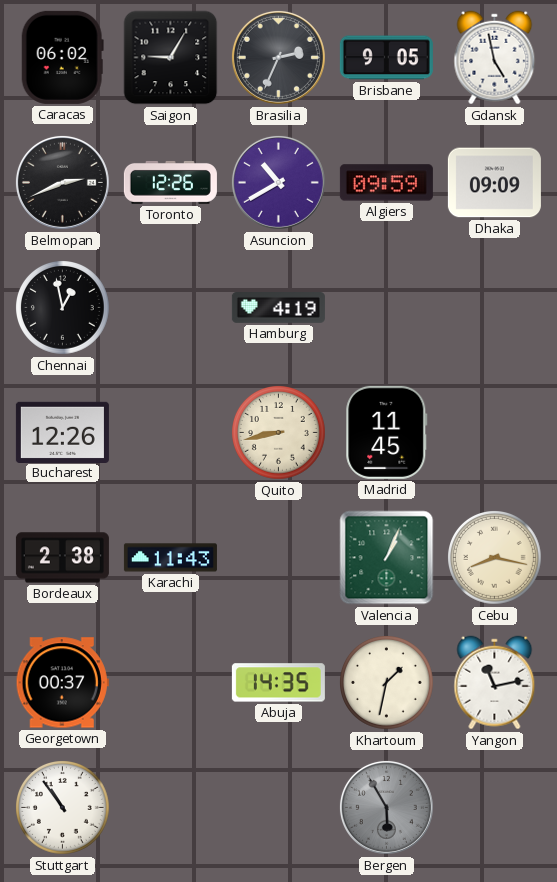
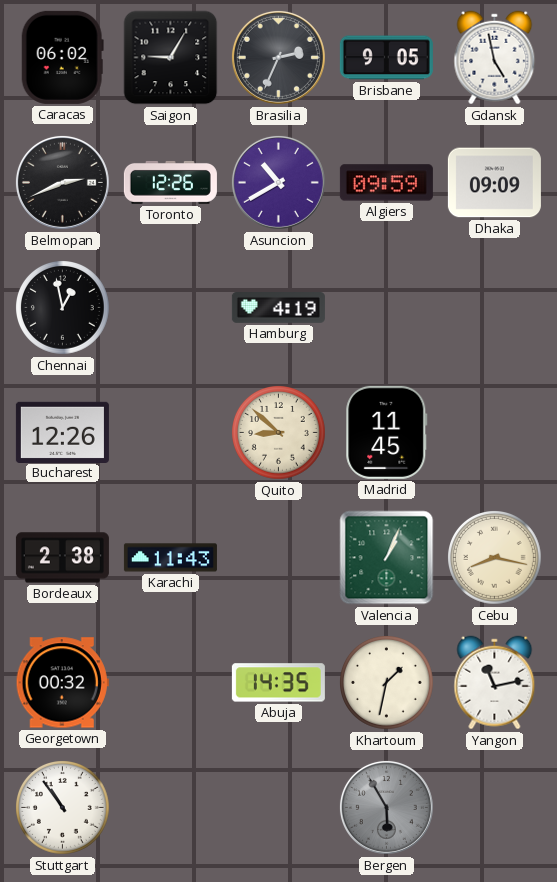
Quito: 8:43 -> 8:52 (279, 433)
Georgetown: 00:37 -> 00:32 (62, 683)
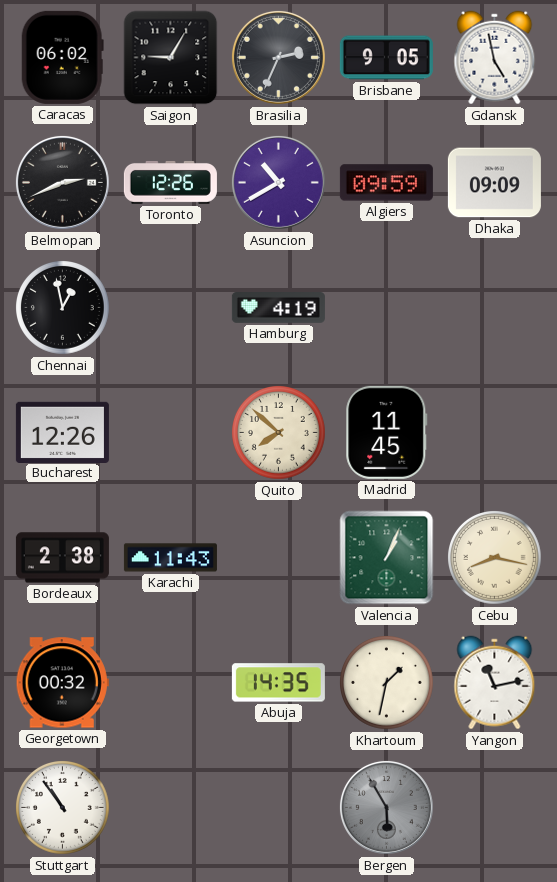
Quito: 8:52 -> 7:52 (279, 433)
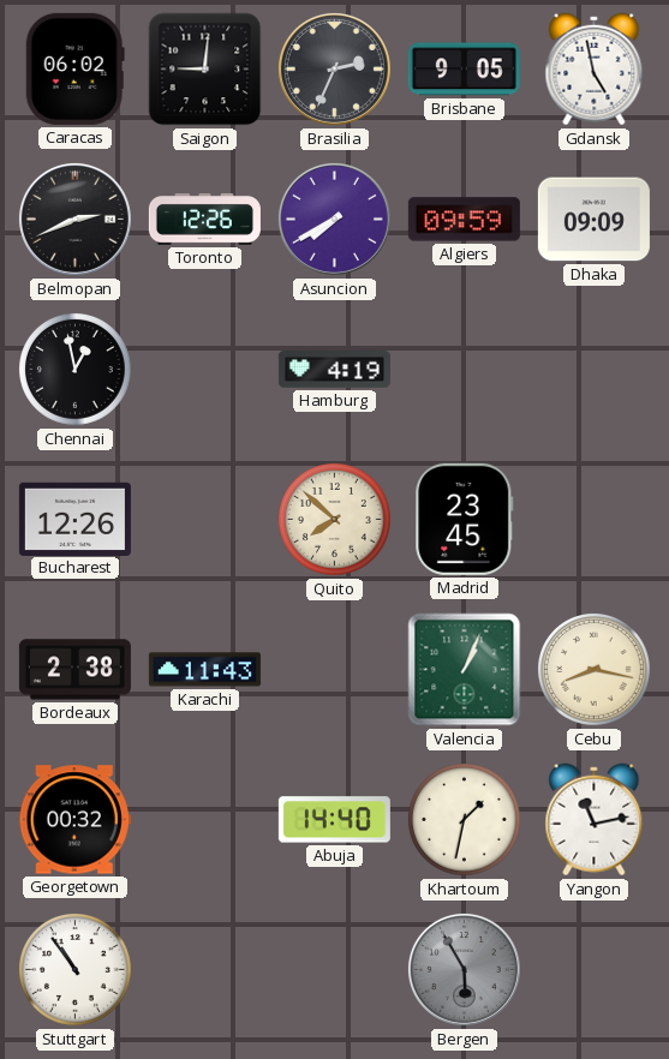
Saigon: 9:05 -> 9:01 (205, 70)
Asuncion: 10:40 -> 7:40 (334, 219)
Madrid: 11:45 -> 23:45 (465, 519)
Abuja: 14:35 -> 14:40 (334, 820)
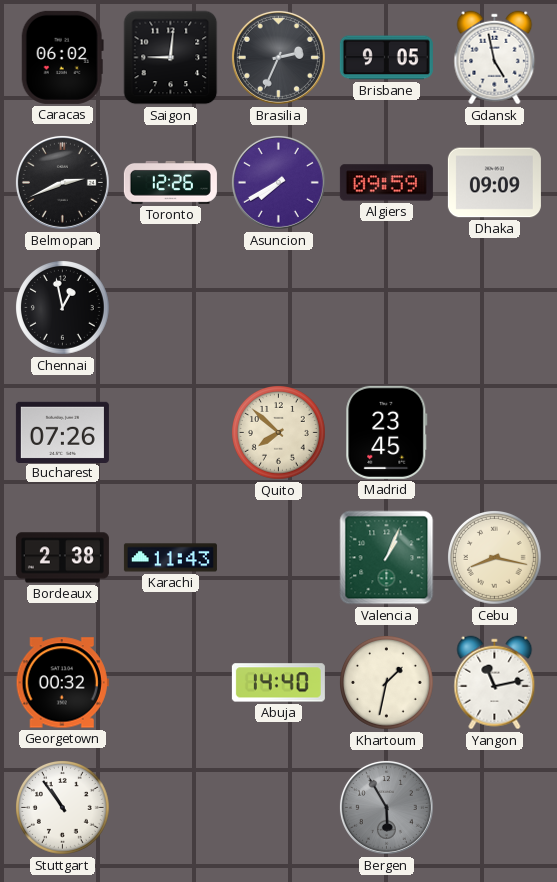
Hamburg: 4:19 -> none (334, 370)
Bucharest: 12:26 -> 07:26 (62, 432)
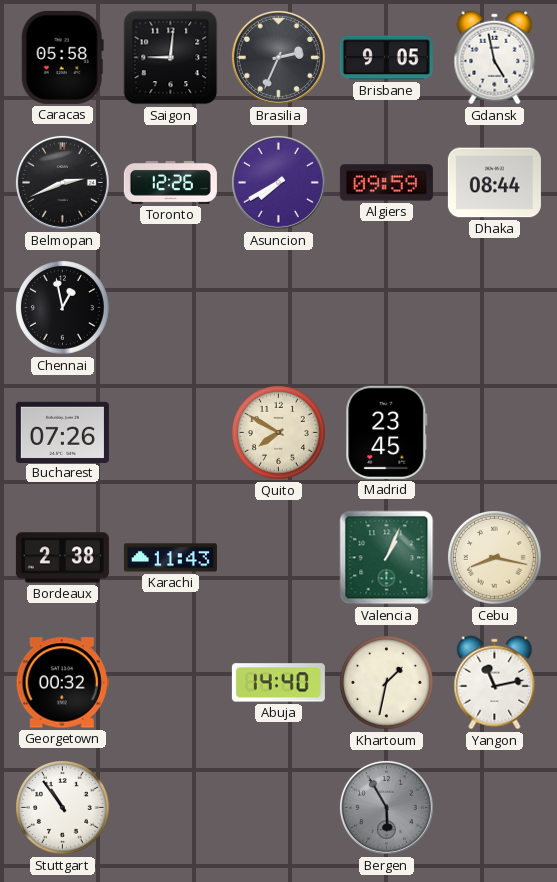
Caracas: 06:02 -> 05:58 (62, 57)
Dhaka: 09:09 -> 08:44 (494, 183)
Quito: 7:52 -> 7:50 (279, 433)
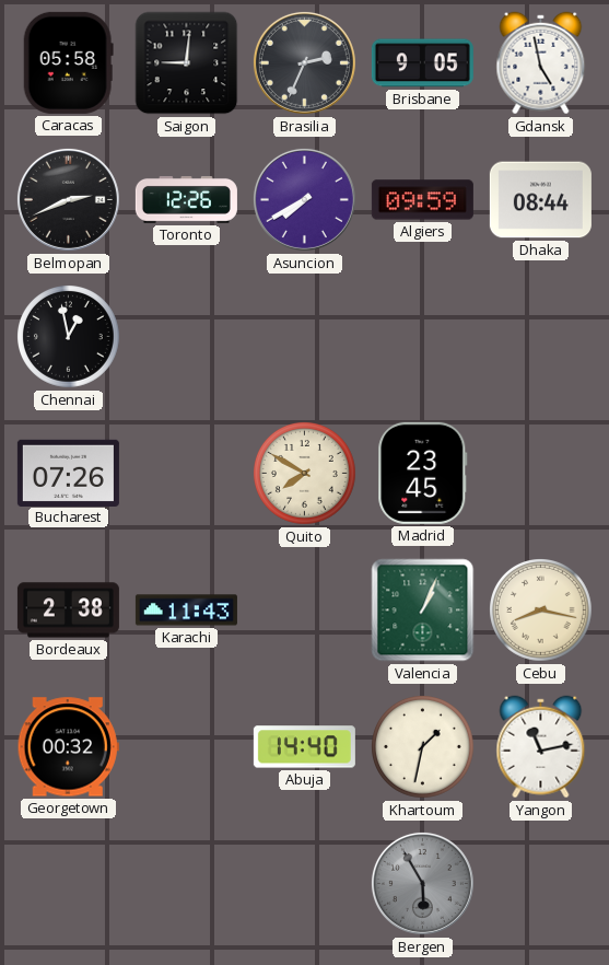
Stuttgart: 10:54 -> none (63, 808)
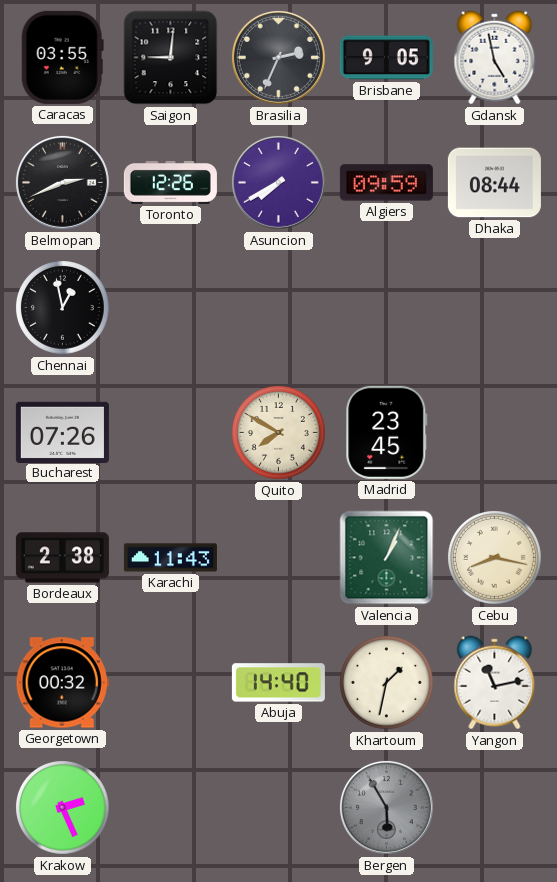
Caracas: 05:58 -> 03:55 (62, 57)
Krakow: none -> 2:26 (63, 808)
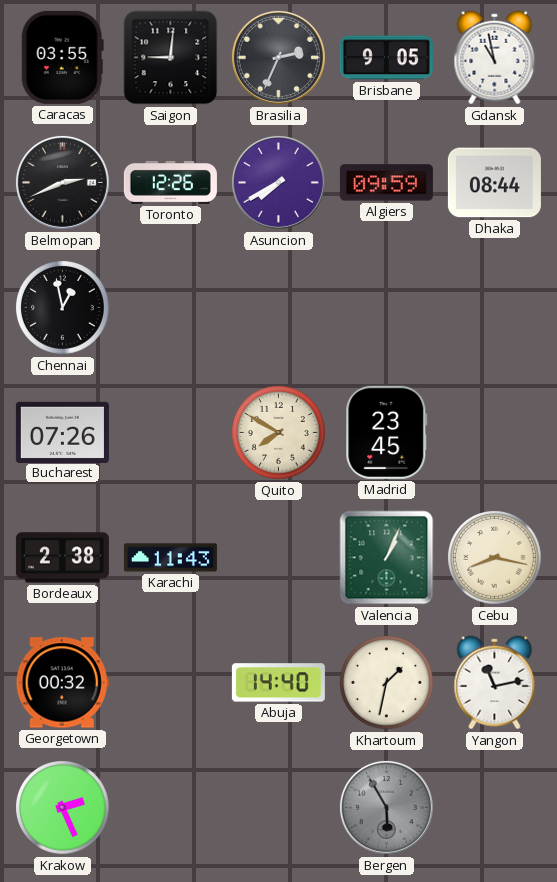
Gdansk: 4:58 -> 10:58 (495, 58)
